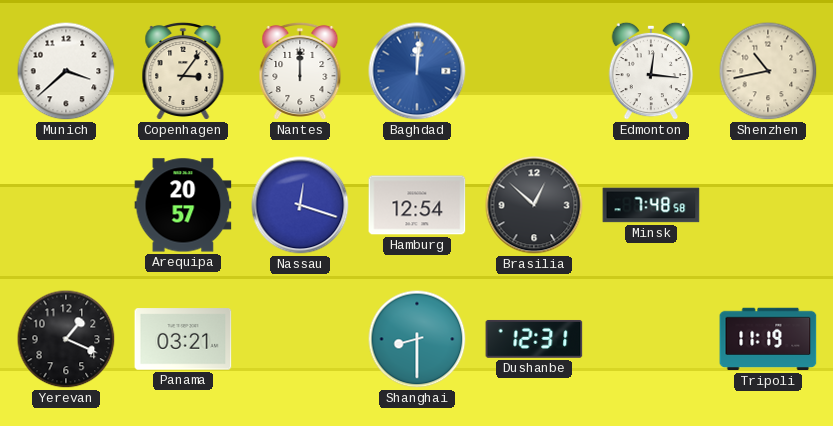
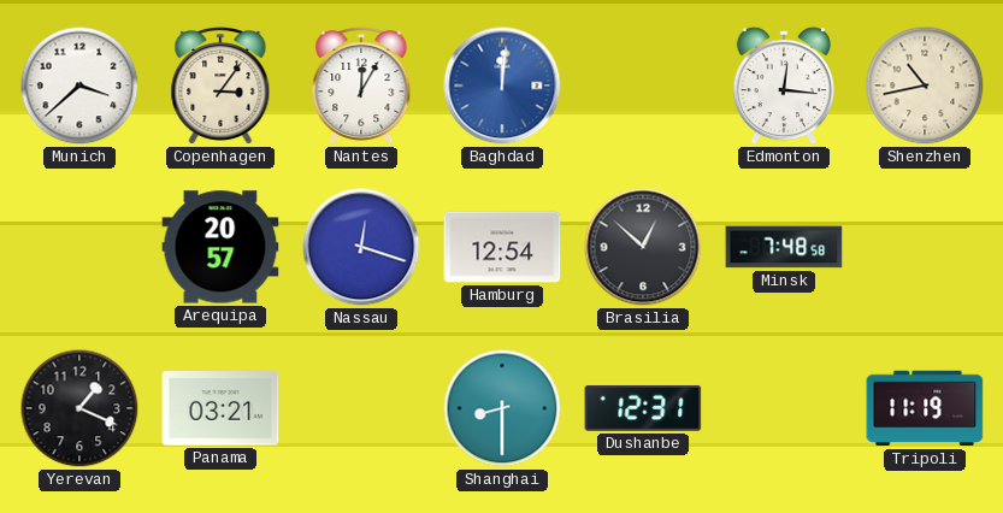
Nantes: 12:00 -> 12:05 (361, 85)
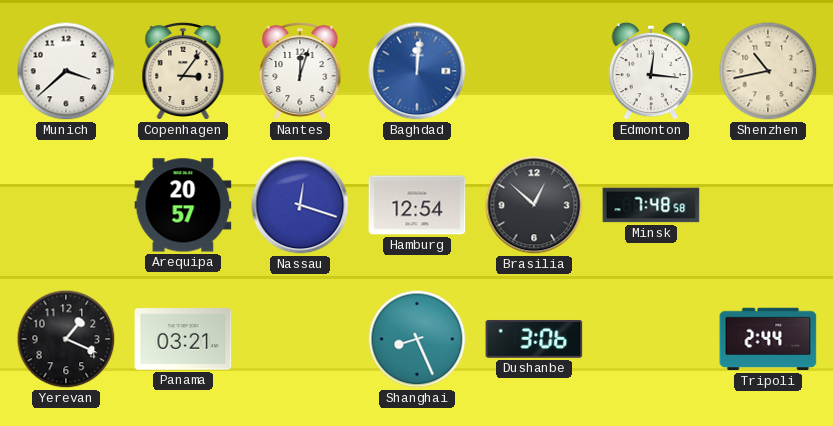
Nantes: 12:05 -> 12:03 (300, 71)
Shanghai: 8:30 -> 8:26 (417, 339)
Dushanbe: 12:31 -> 3:06 (534, 339)
Tripoli: 11:19 -> 2:44 (768, 339)
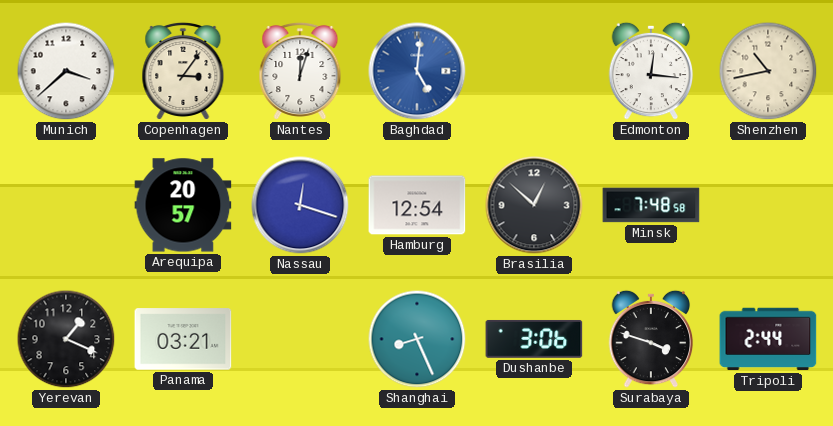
Baghdad: 12:01 -> 5:01 (417, 71)
Surabaya: none -> 3:48 (651, 339)
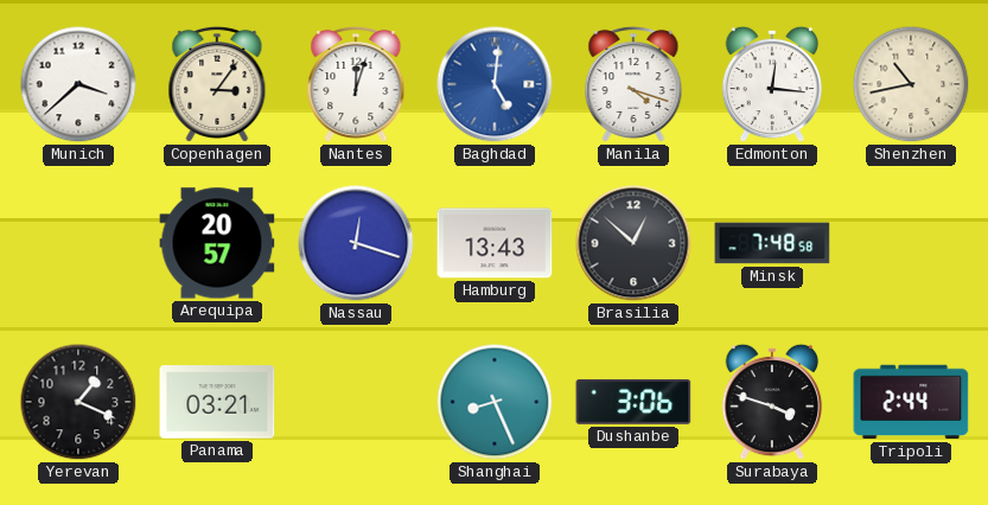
Manila: none -> 4:18 (633, 84)
Hamburg: 12:54 -> 13:43 (495, 243)
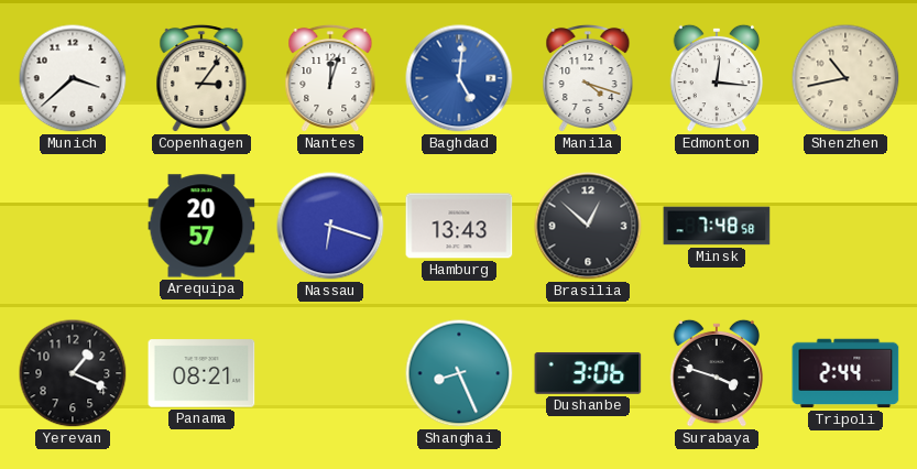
Nassau: 12:18 -> 6:18 (330, 226)
Panama: 03:21 -> 08:21 (201, 373)
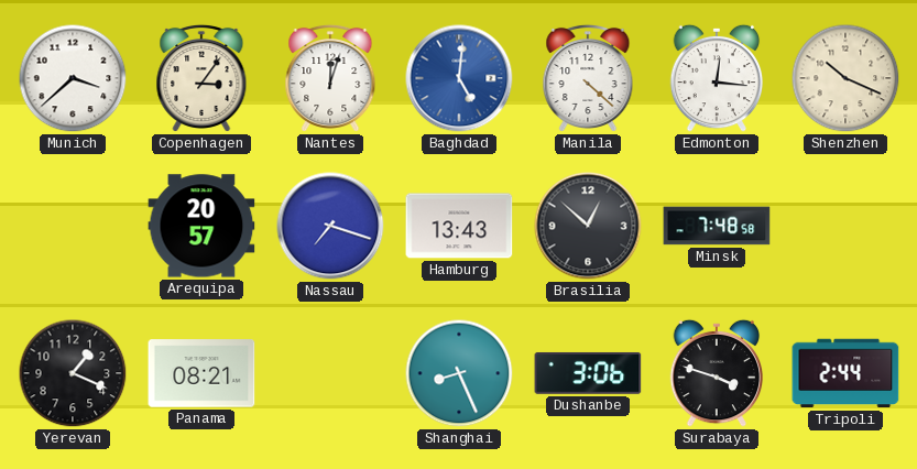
Manila: 4:18 -> 4:22 (588, 78)
Shenzhen: 10:43 -> 10:19 (845, 78)
Nassau: 6:18 -> 7:18 (330, 226)
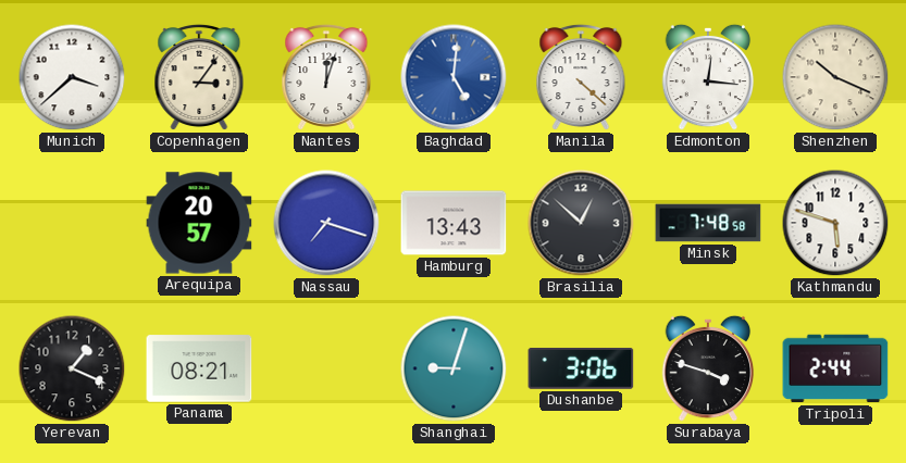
Kathmandu: none -> 5:48 (835, 223)
Shanghai: 8:26 -> 9:03 (454, 368)
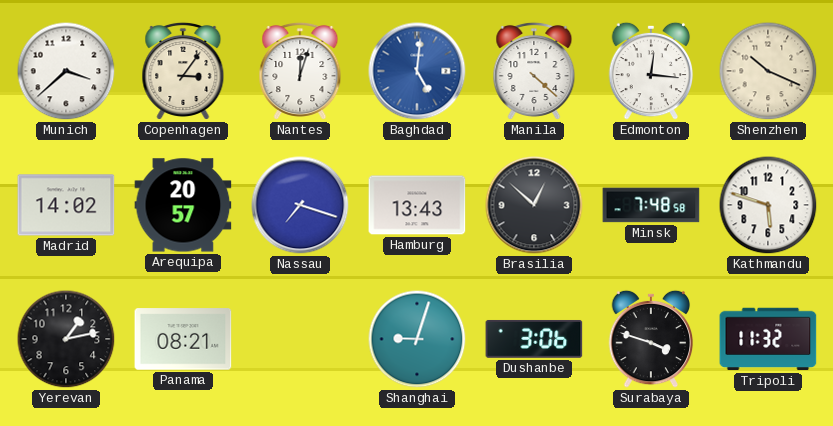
Madrid: none -> 14:02 (66, 205)
Yerevan: 1:19 -> 1:13 (66, 339)
Tripoli: 2:44 -> 11:32 (768, 339)
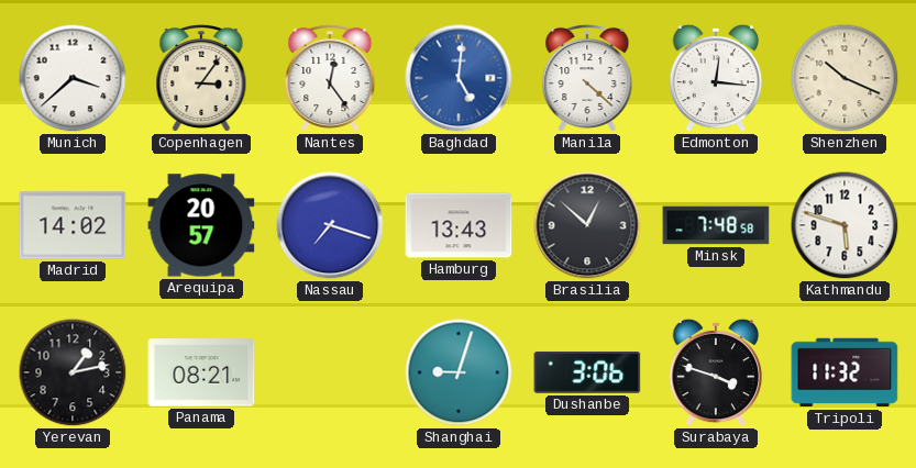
Nantes: 12:03 -> 12:24 (330, 78)
